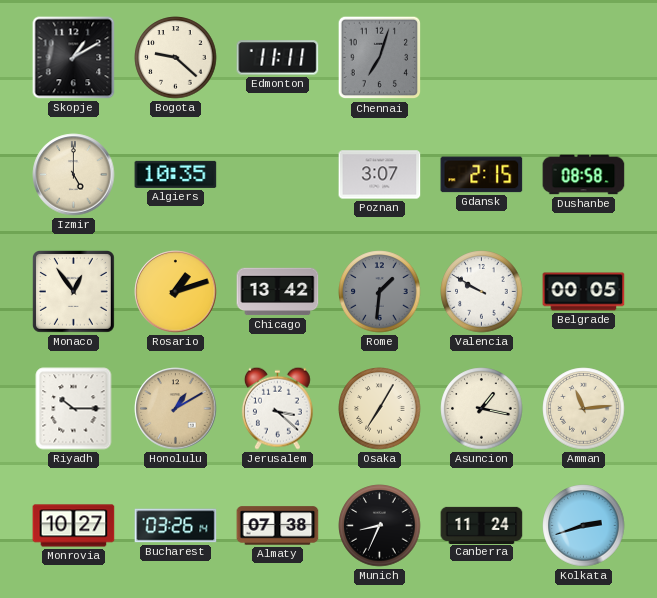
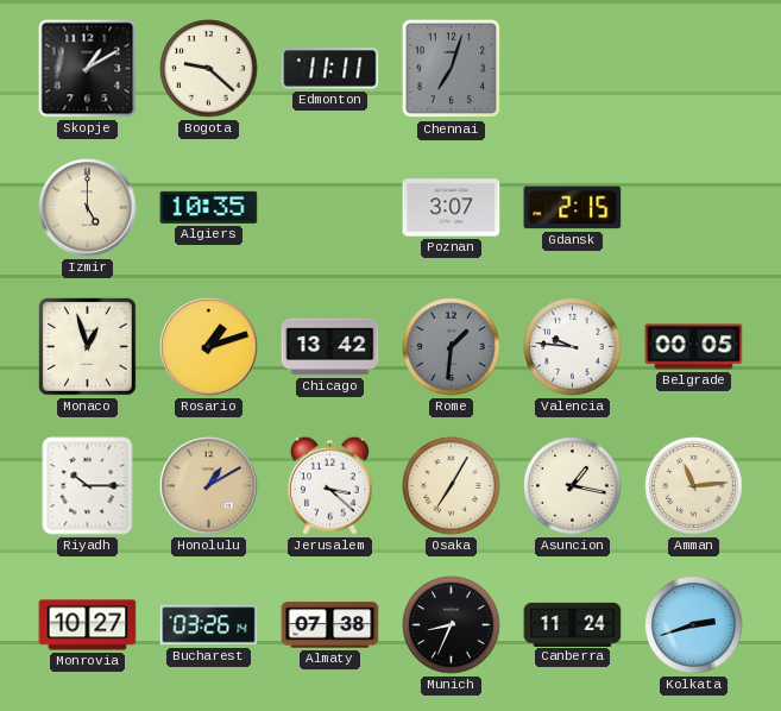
Dushanbe: 08:58 -> none (584, 175)
Monaco: 12:54 -> 12:57 (87, 346)
Valencia: 9:50 -> 9:46 (573, 347)
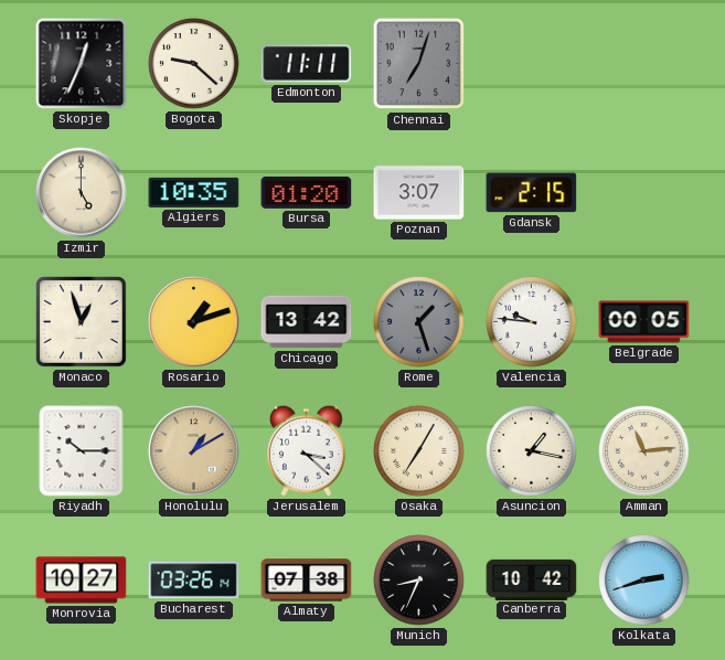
Skopje: 1:10 -> 12:34 (82, 64)
Bursa: none -> 01:20 (307, 192)
Rome: 1:31 -> 1:27 (419, 322)
Canberra: 11:24 -> 10:42 (532, 579)
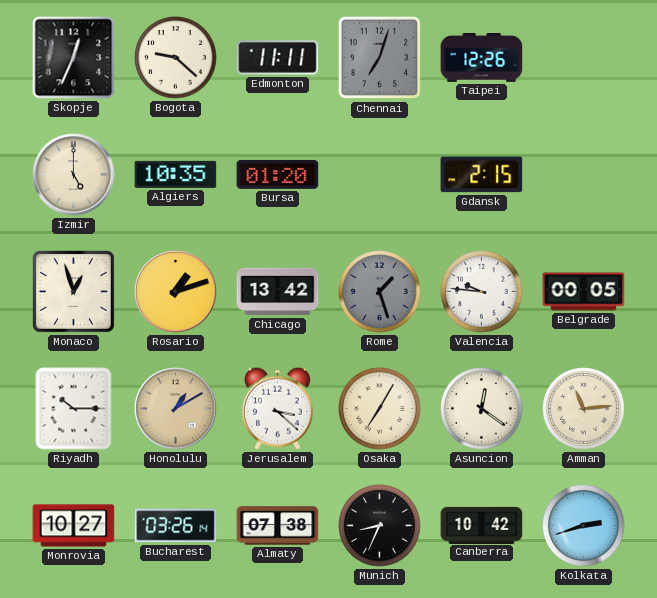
Taipei: none -> 12:26 (482, 58)
Poznan: 3:07 -> none (419, 193)
Asuncion: 1:17 -> 12:21 (482, 409)
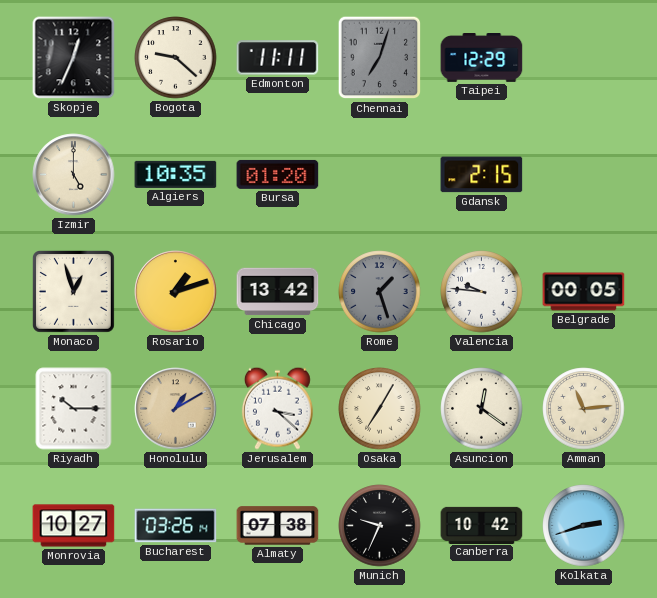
Taipei: 12:26 -> 12:29 (482, 58)
Munich: 8:34 -> 9:34 (380, 526)
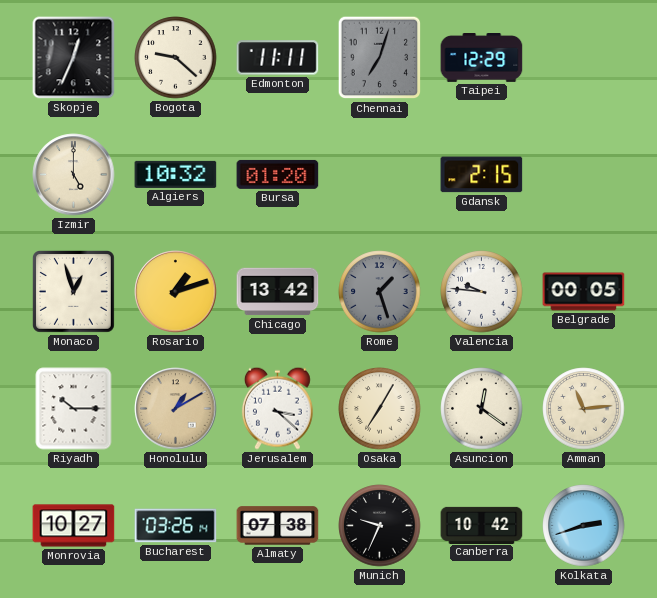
Algiers: 10:35 -> 10:32 (176, 174)
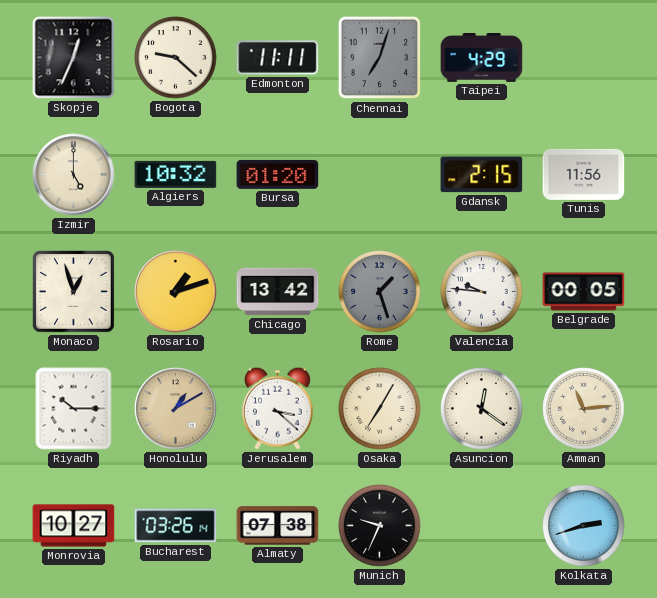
Taipei: 12:29 -> 4:29 (482, 58)
Tunis: none -> 11:56 (584, 174)
Canberra: 10:42 -> none (482, 525)
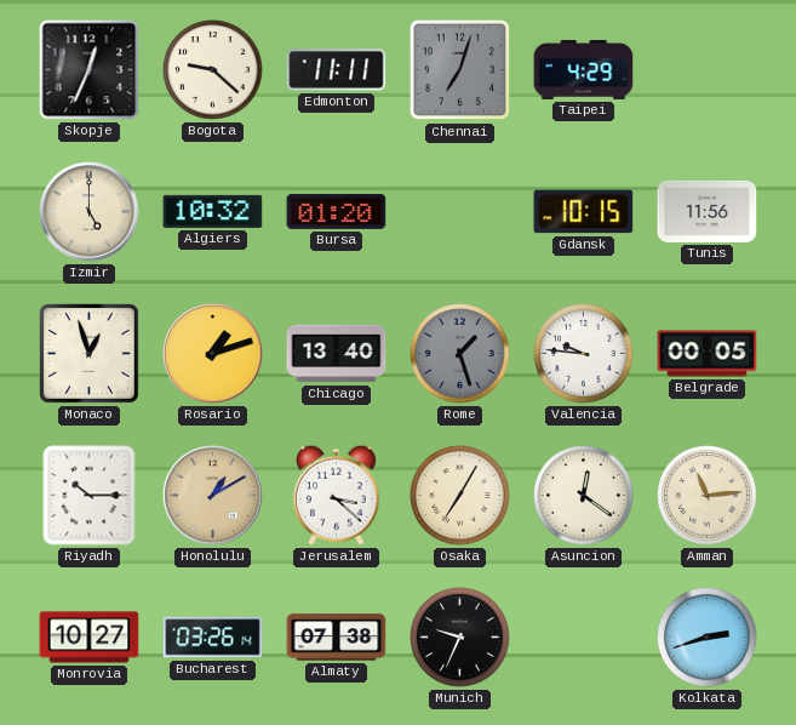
Gdansk: 2:15 -> 10:15 (584, 212)
Chicago: 13:42 -> 13:40 (337, 354)
